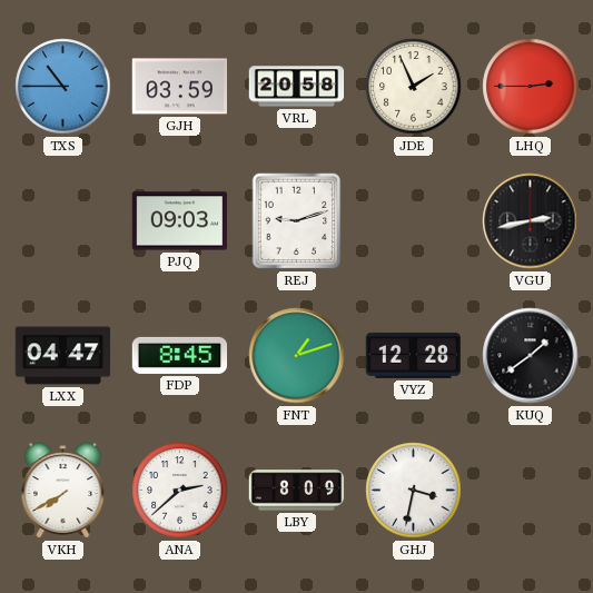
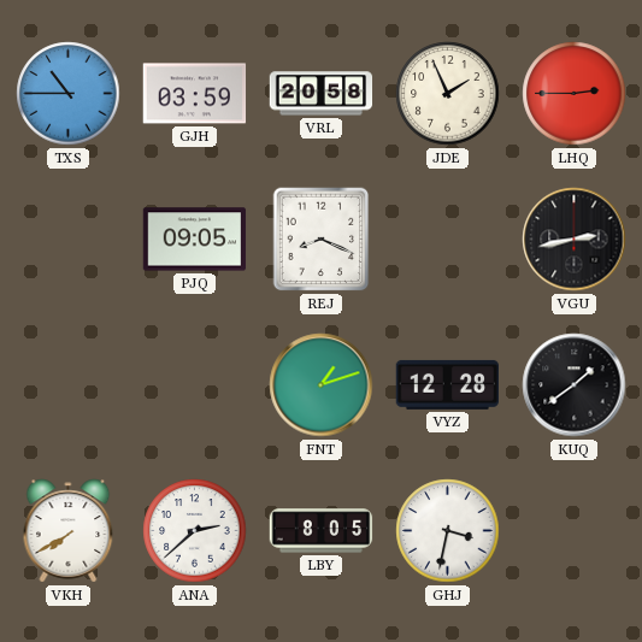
PJQ: 09:03 -> 09:05 (195, 240)
REJ: 9:12 -> 8:19 (322, 240)
LXX: 04:47 -> none (63, 356)
FDP: 8:45 -> none (180, 355)
LBY: 8:09 -> 8:05 (322, 531)
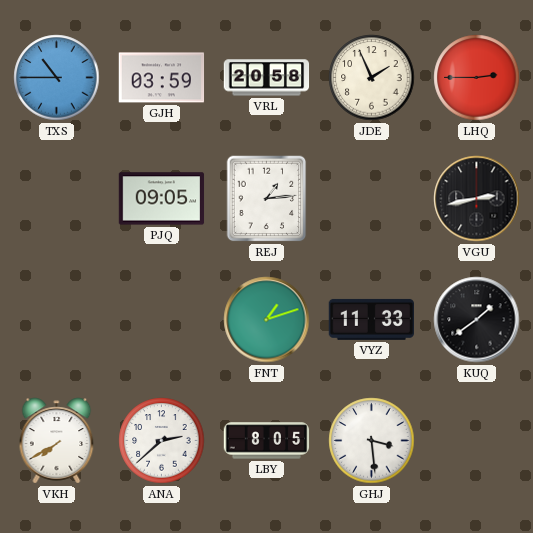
REJ: 8:19 -> 1:14 (267, 199)
VYZ: 12:28 -> 11:33 (372, 319)
GHJ: 3:32 -> 3:29 (372, 441)
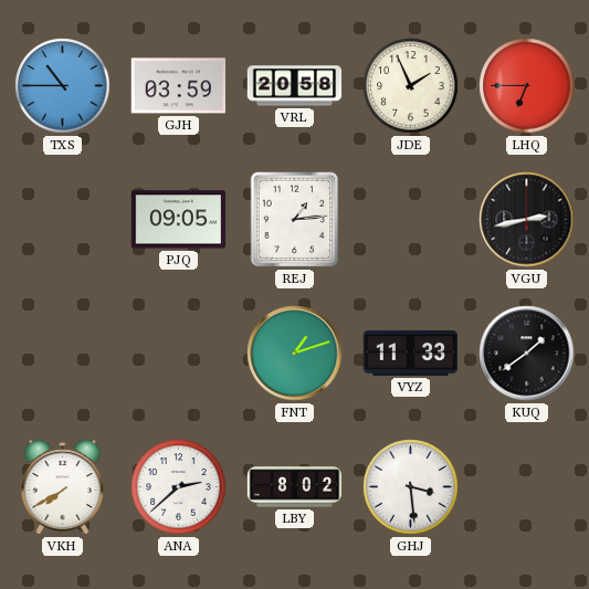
LHQ: 2:45 -> 6:45 (527, 86)
LBY: 8:05 -> 8:02 (295, 487)
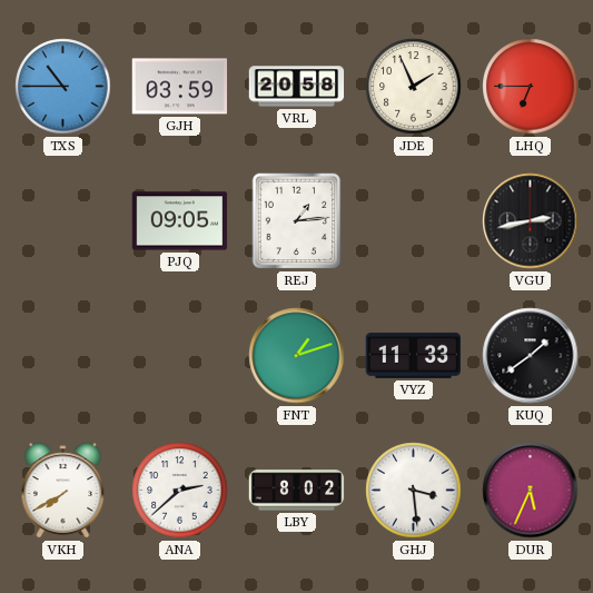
DUR: none -> 5:34 (531, 491)
